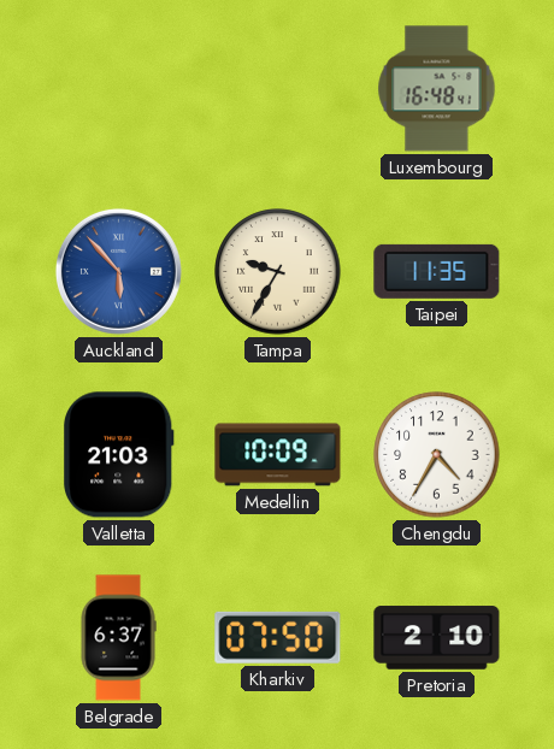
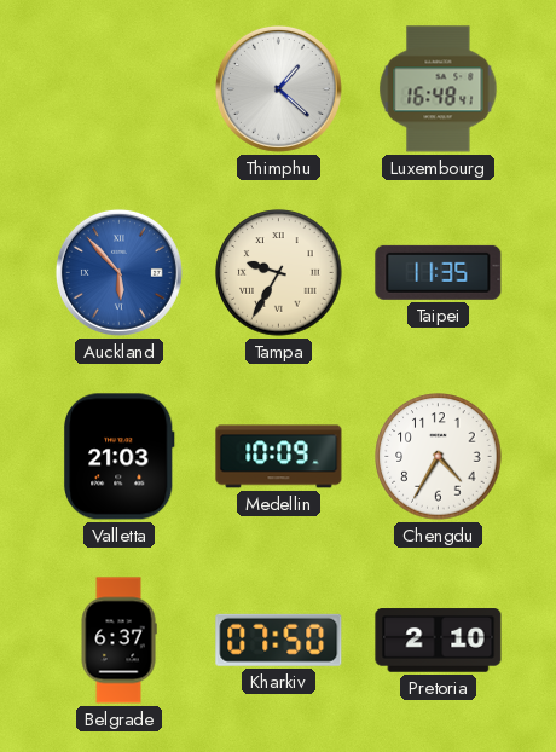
Thimphu: none -> 1:22 (278, 88)
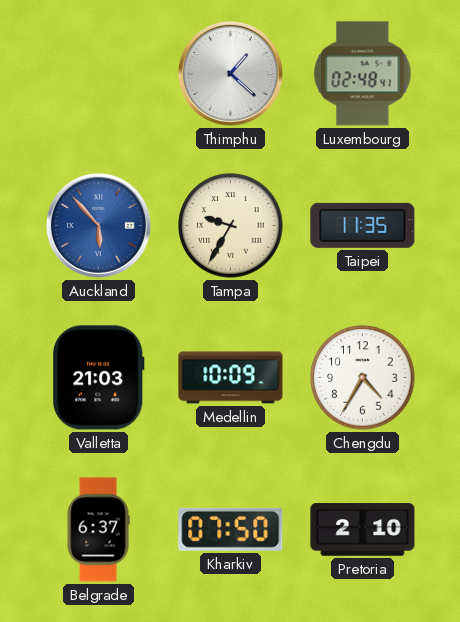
Luxembourg: 16:48 -> 02:48 (363, 74)
